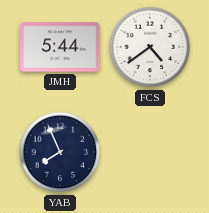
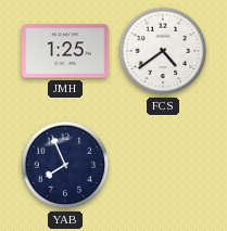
JMH: 5:44 -> 1:25 (65, 51)
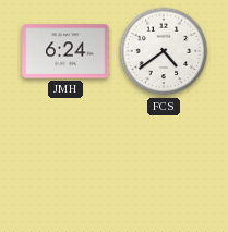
JMH: 1:25 -> 6:24 (65, 51)
YAB: 7:56 -> none (65, 165)
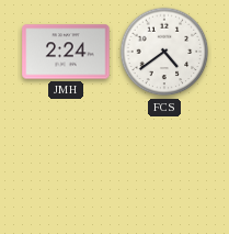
JMH: 6:24 -> 2:24 (66, 52)
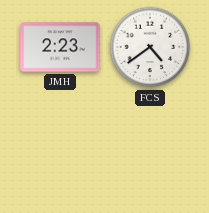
JMH: 2:24 -> 2:23 (60, 47)
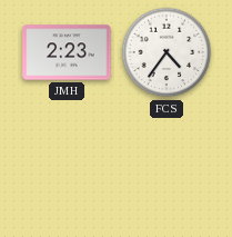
FCS: 4:39 -> 4:36 (167, 52)
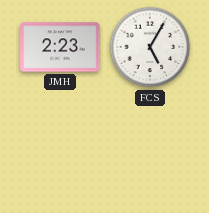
FCS: 4:36 -> 5:05 (150, 47)
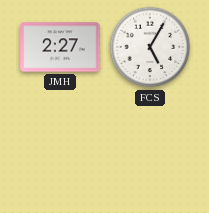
JMH: 2:23 -> 2:27 (60, 47)
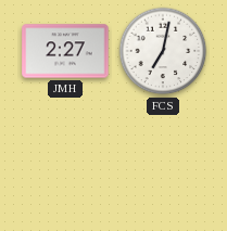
FCS: 5:05 -> 7:02 (163, 51)
